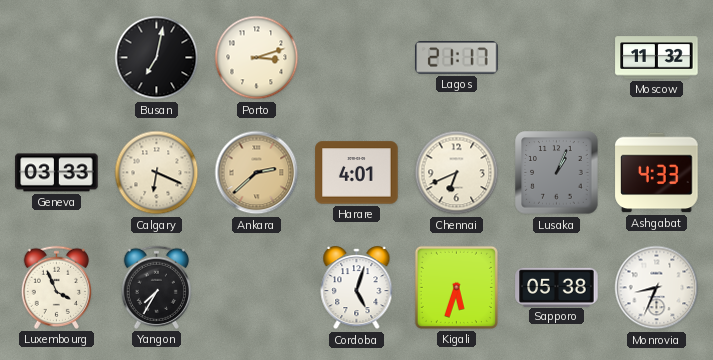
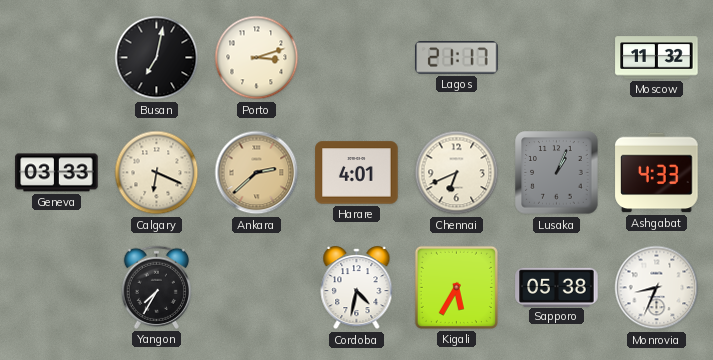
Luxembourg: 3:56 -> none (56, 287)
Cordoba: 5:03 -> 4:32 (357, 288)
Kigali: 5:33 -> 5:35 (456, 287)
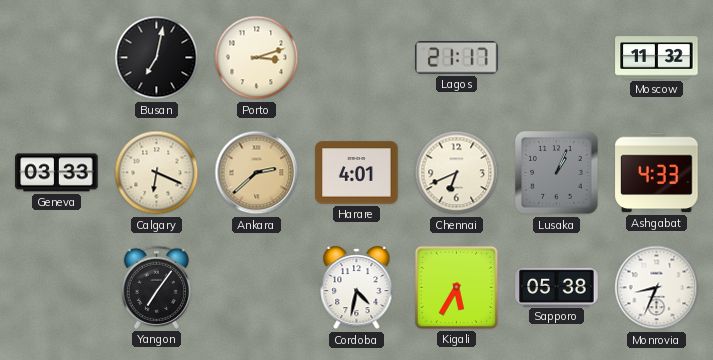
Yangon: 7:35 -> 7:06 (156, 287)
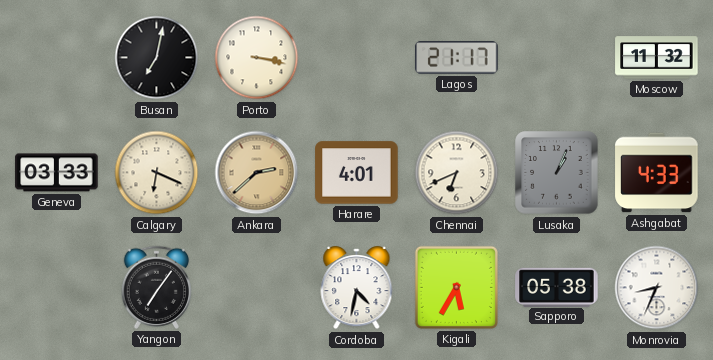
Porto: 3:12 -> 3:17 (257, 58)
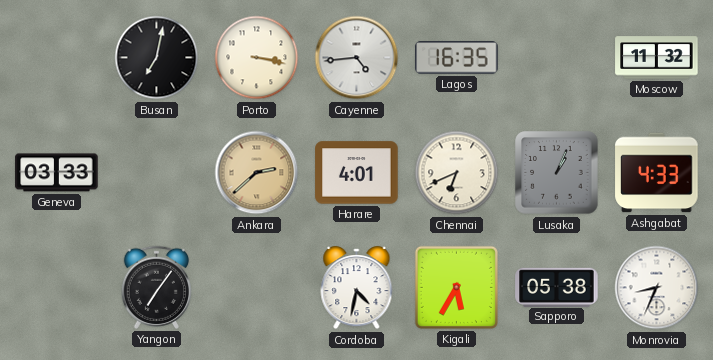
Cayenne: none -> 4:44 (357, 58)
Lagos: 21:17 -> 16:35 (457, 58)
Calgary: 6:19 -> none (157, 173)
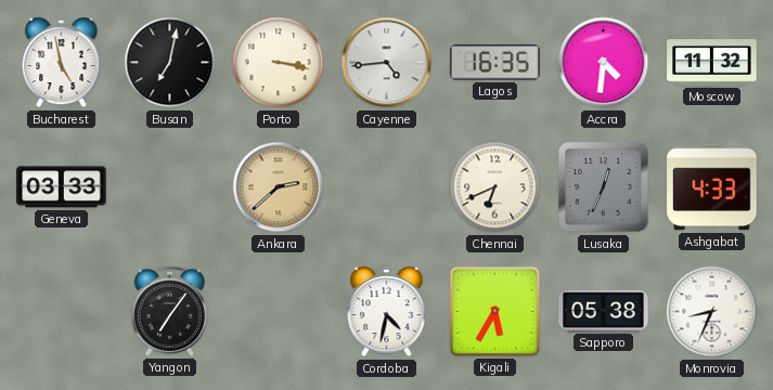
Bucharest: none -> 4:58 (62, 63)
Accra: none -> 4:31 (604, 63)
Harare: 4:01 -> none (357, 173)
Lusaka: 1:04 -> 12:34 (604, 187)
